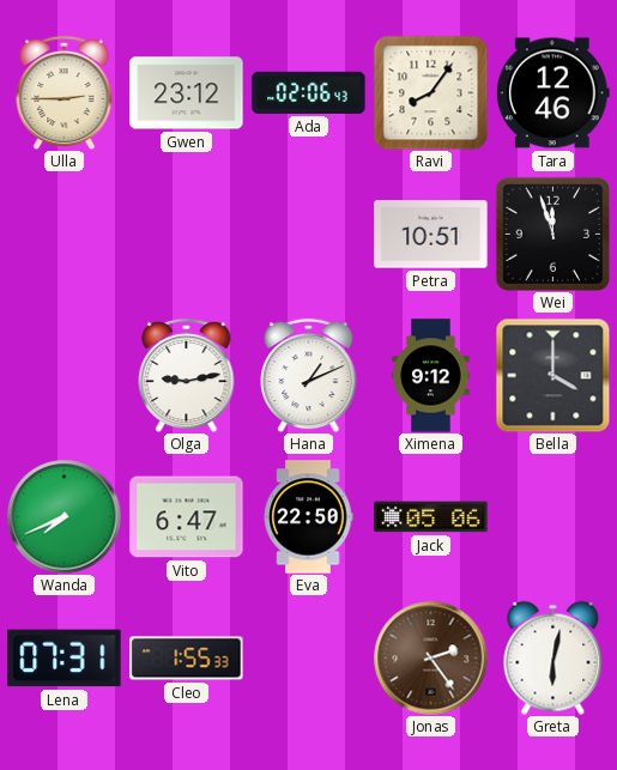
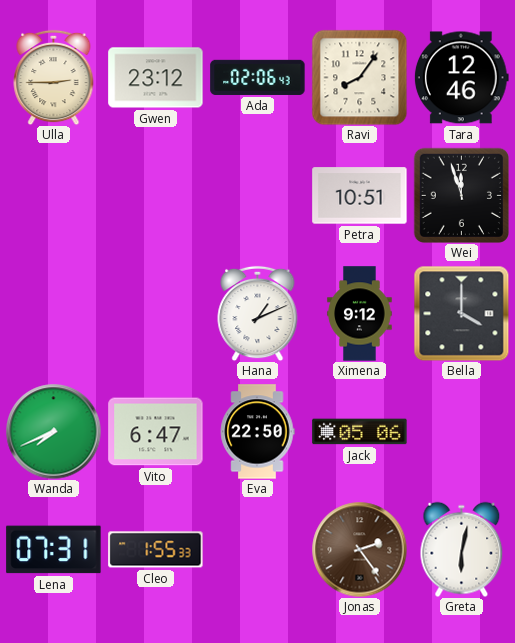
Olga: 9:13 -> none (187, 375)
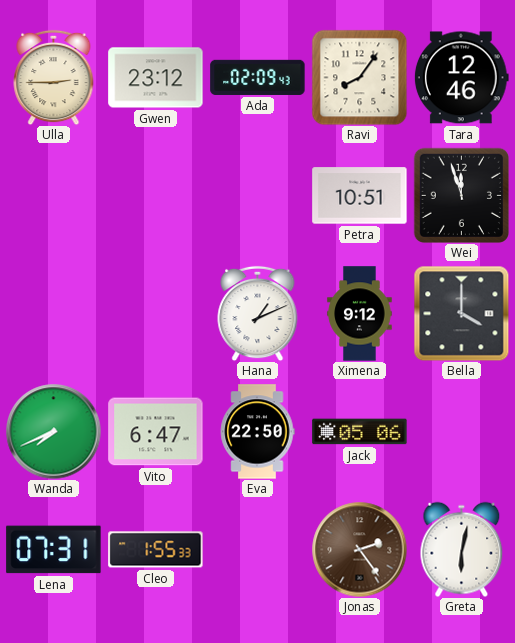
Ada: 02:06 -> 02:09 (258, 77)
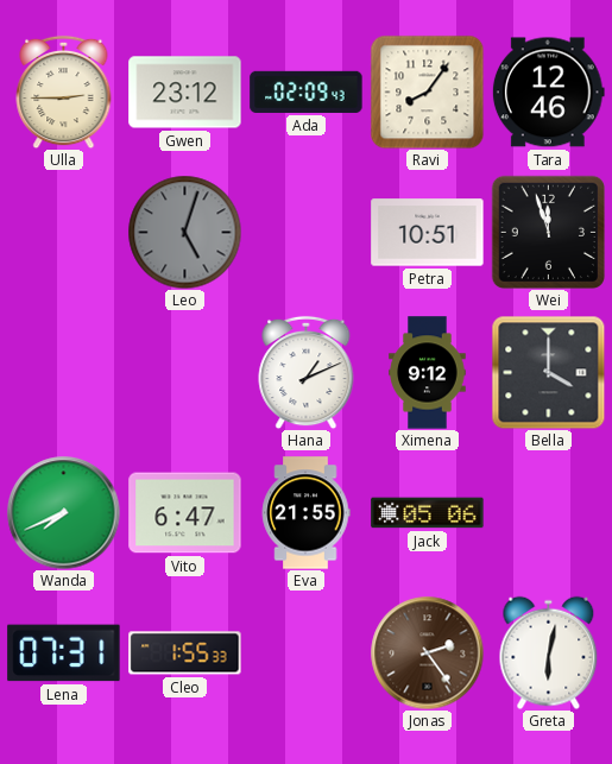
Leo: none -> 5:03 (184, 232)
Eva: 22:50 -> 21:55 (305, 513)
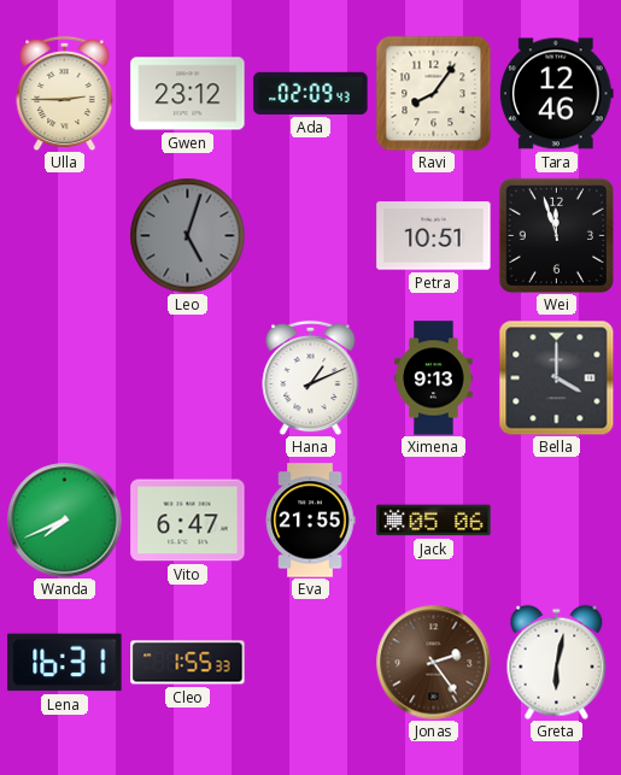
Ximena: 9:12 -> 9:13 (434, 378)
Lena: 07:31 -> 16:31 (65, 663)
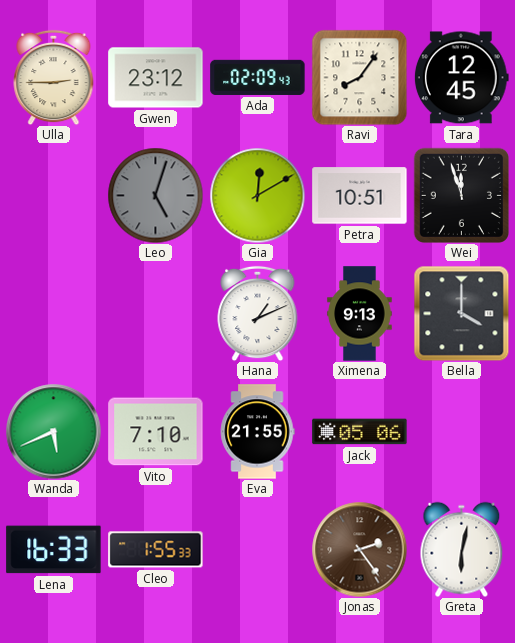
Tara: 12:46 -> 12:45 (461, 78)
Gia: none -> 12:10 (257, 195)
Wanda: 7:41 -> 5:41 (53, 431)
Vito: 6:47 -> 7:10 (156, 432)
Lena: 16:31 -> 16:33 (54, 550)
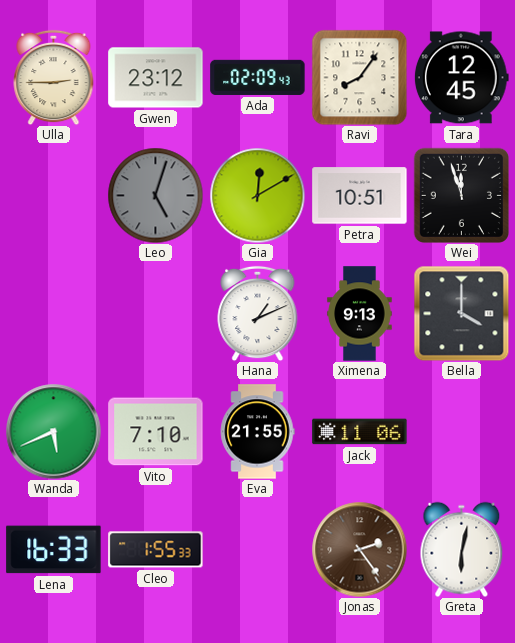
Jack: 05:06 -> 11:06 (360, 432)
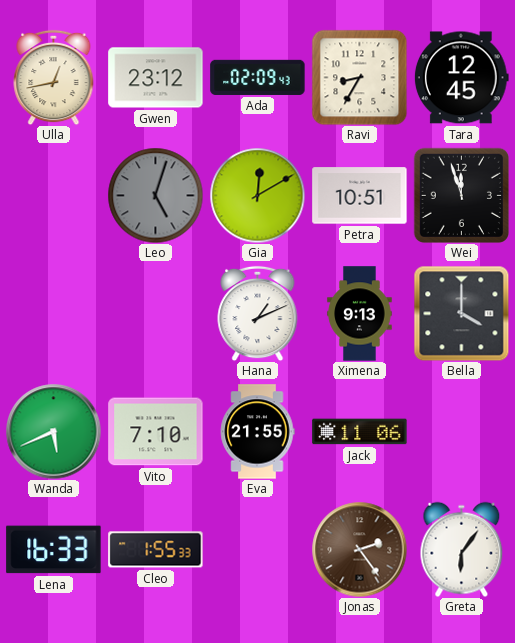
Ulla: 2:45 -> 12:43 (54, 77)
Ravi: 8:06 -> 8:35 (359, 77)
Greta: 6:02 -> 6:06 (462, 549)
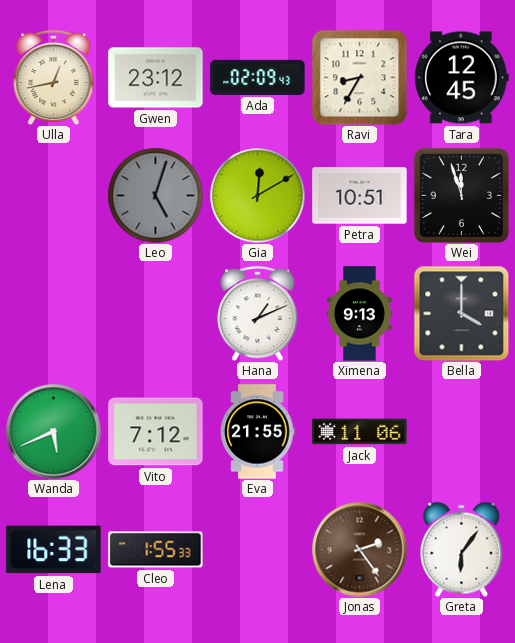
Vito: 7:10 -> 7:12 (156, 432)
